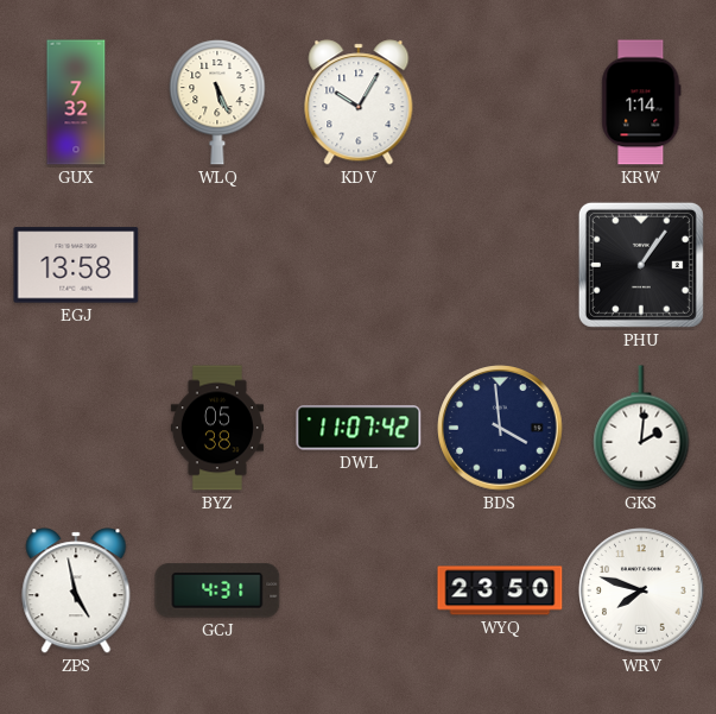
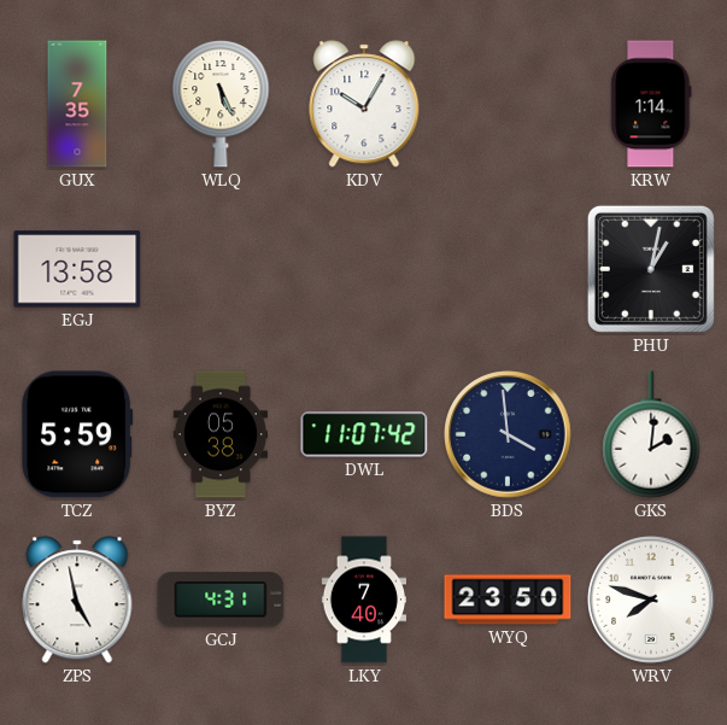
GUX: 7:32 -> 7:35 (77, 104)
PHU: 1:06 -> 1:02 (651, 269)
TCZ: none -> 5:59 (77, 434)
LKY: none -> 7:40 (364, 600)
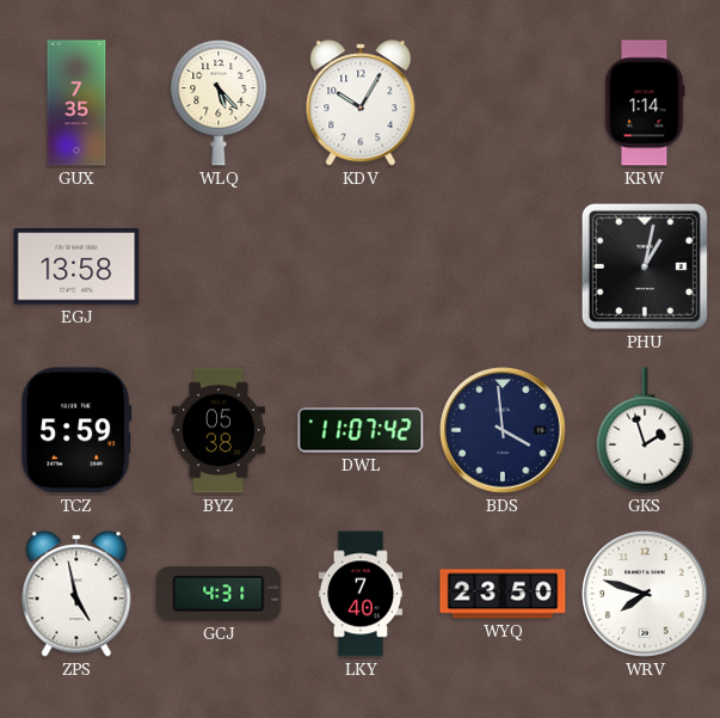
WLQ: 5:26 -> 5:23 (219, 103)
GKS: 2:01 -> 1:57 (645, 430)
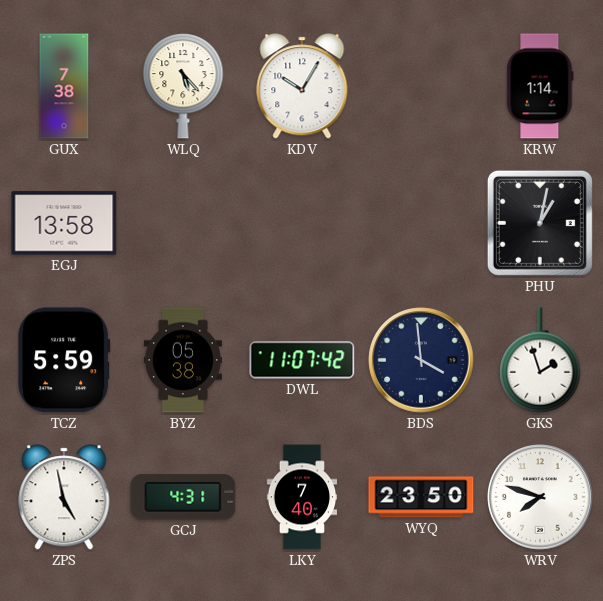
GUX: 7:35 -> 7:38 (64, 86)
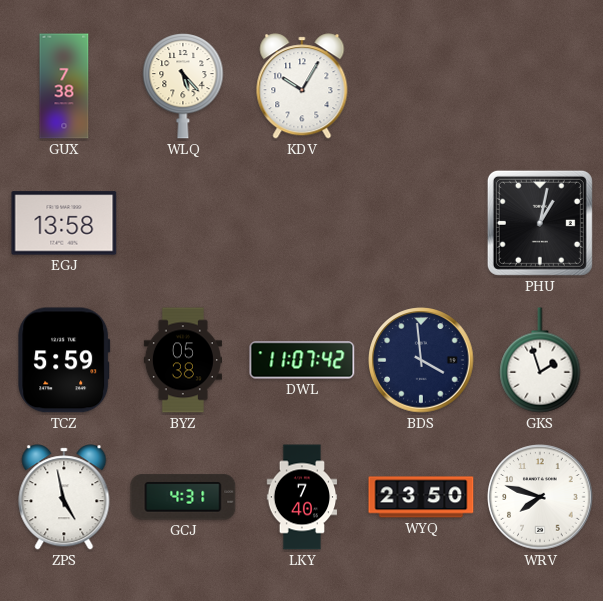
KRW: 1:14 -> none (540, 86)
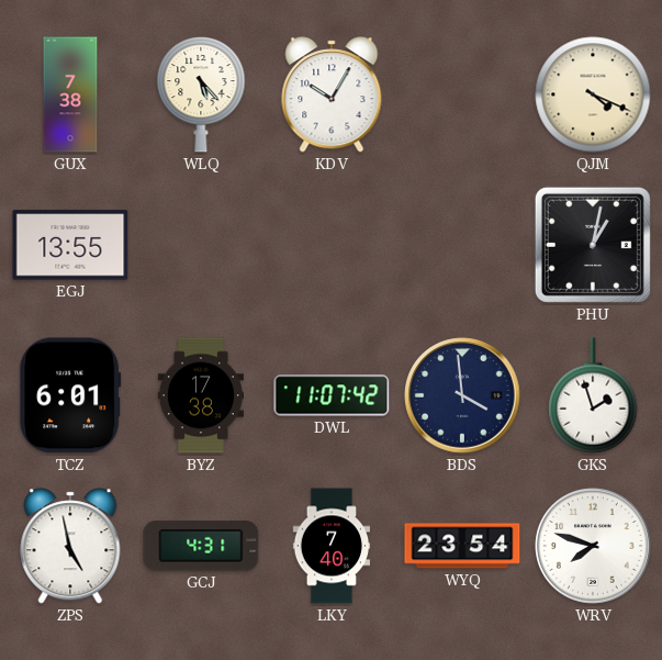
QJM: none -> 4:19 (593, 94)
EGJ: 13:58 -> 13:55 (70, 245)
TCZ: 5:59 -> 6:01 (70, 395)
BYZ: 05:38 -> 17:38 (201, 395)
WYQ: 23:50 -> 23:54 (462, 546)
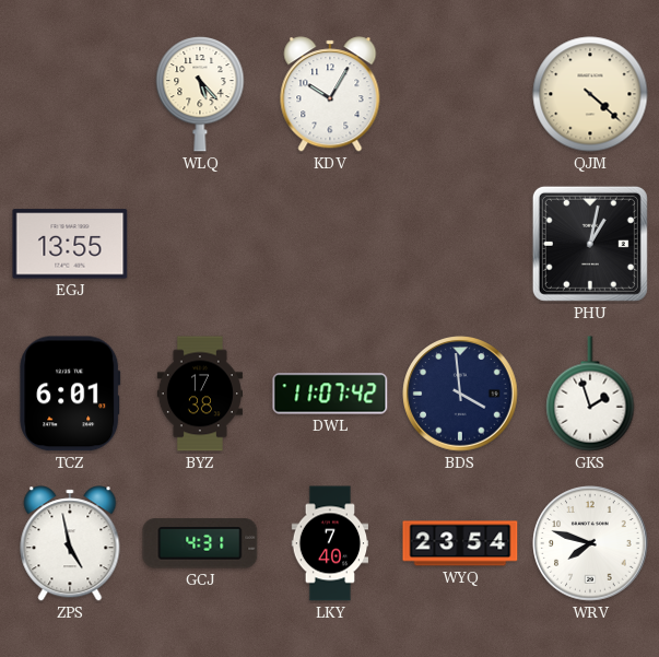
GUX: 7:38 -> none (70, 94)
QJM: 4:19 -> 4:22 (590, 94)
